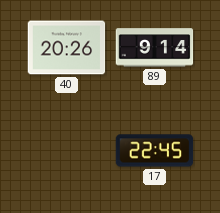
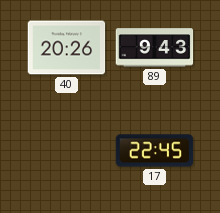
89: 9:14 -> 9:43 (155, 48)
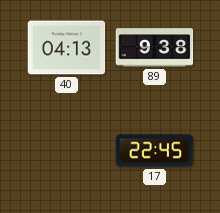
40: 20:26 -> 04:13 (67, 48)
89: 9:43 -> 9:38 (155, 48)
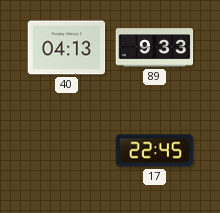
89: 9:38 -> 9:33 (155, 48)
